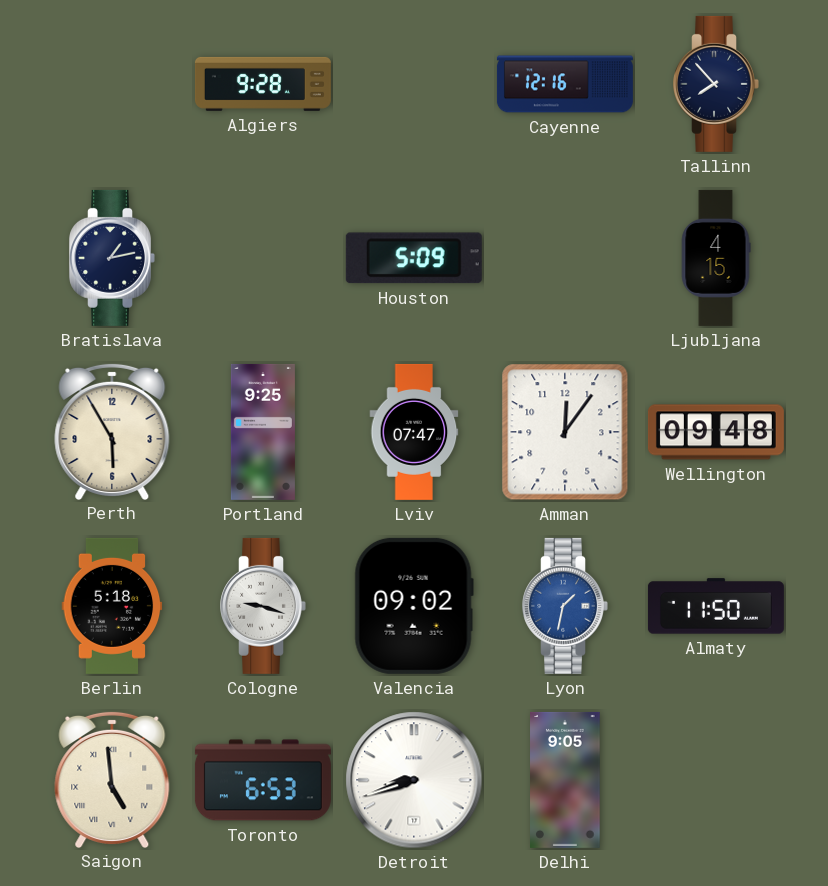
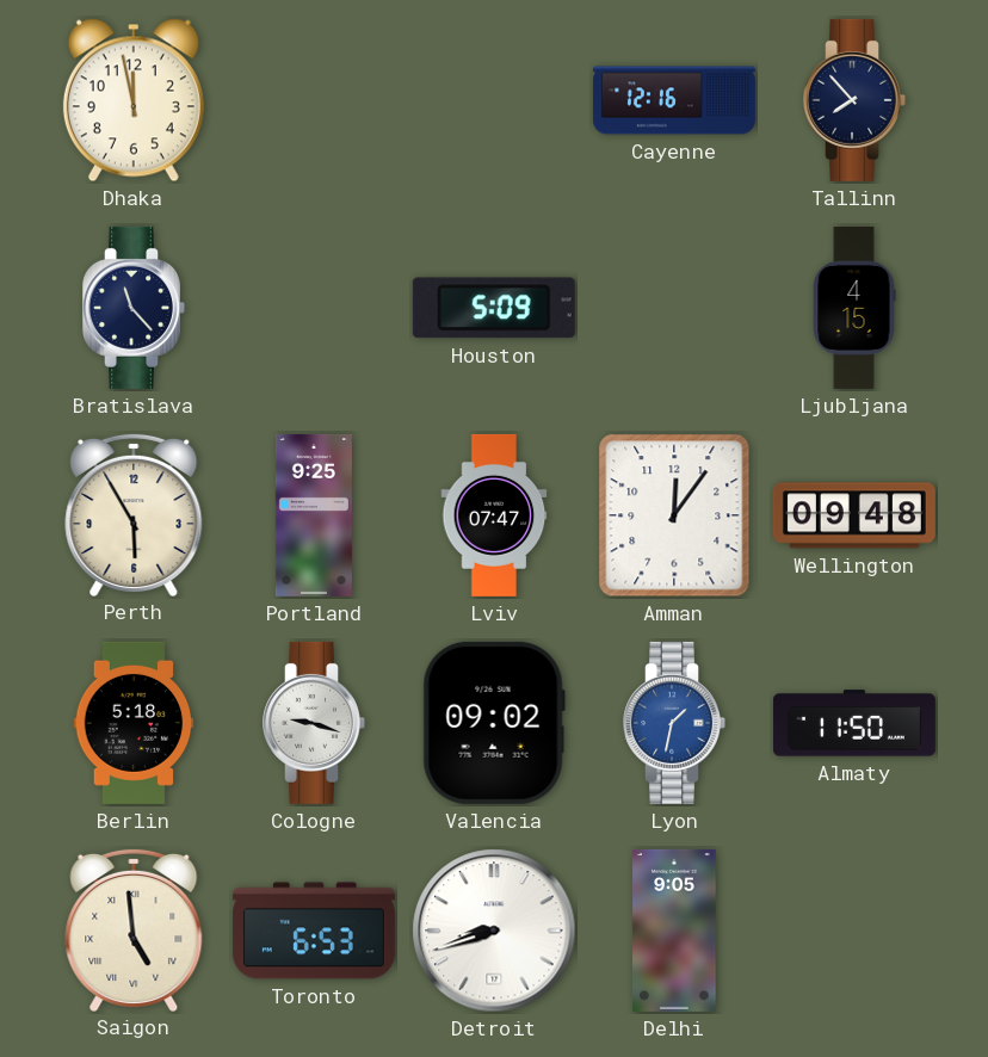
Dhaka: none -> 11:58 (134, 100)
Algiers: 9:28 -> none (263, 84)
Bratislava: 1:13 -> 11:23 (134, 308)
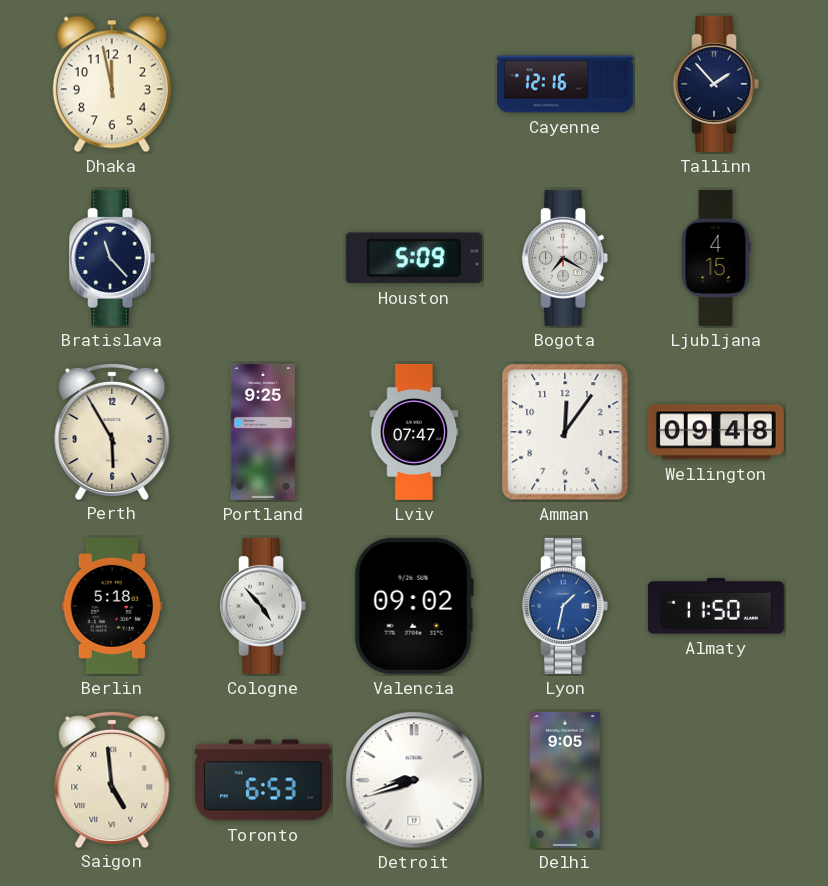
Tallinn: 7:53 -> 1:53 (716, 84)
Bogota: none -> 7:20 (565, 258)
Cologne: 9:18 -> 4:53 (263, 606)
